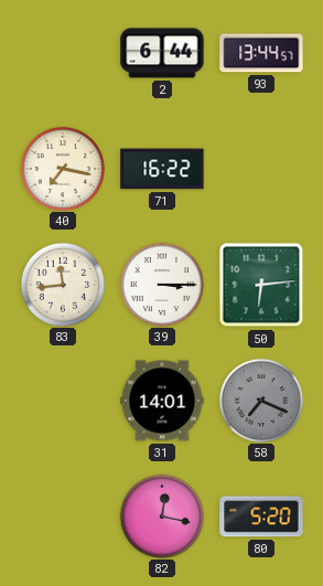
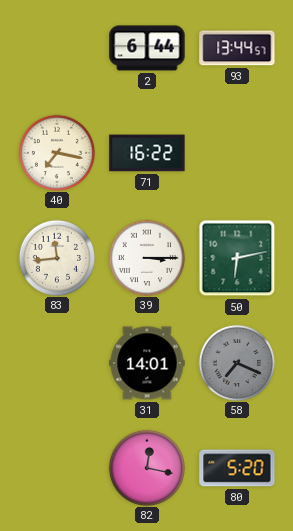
50: 6:14 -> 6:13 (237, 258)
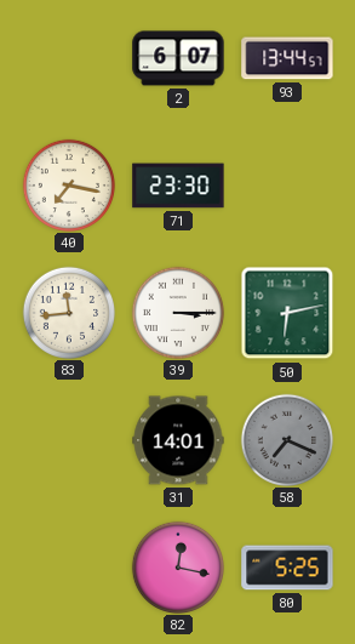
2: 6:44 -> 6:07 (178, 58)
71: 16:22 -> 23:30 (178, 186)
80: 5:20 -> 5:25 (287, 568)
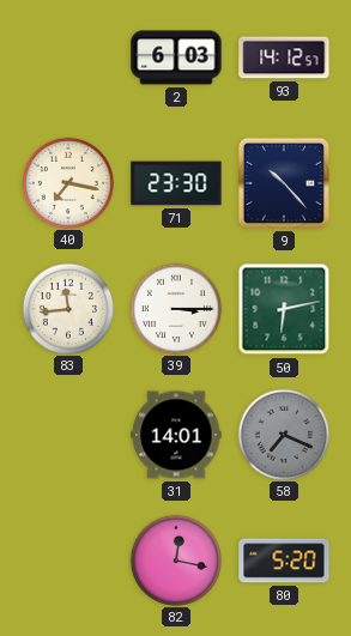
2: 6:07 -> 6:03 (176, 57)
93: 13:44 -> 14:12 (284, 57)
9: none -> 10:23 (284, 183)
80: 5:25 -> 5:20 (284, 561)
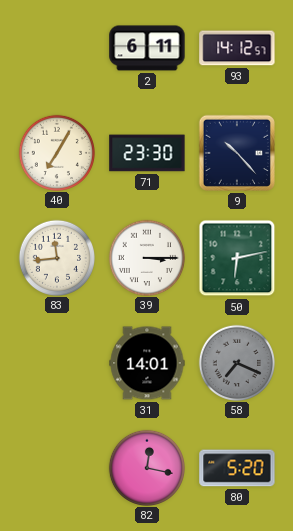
2: 6:03 -> 6:11 (147, 48)
40: 7:17 -> 7:05 (56, 152)
